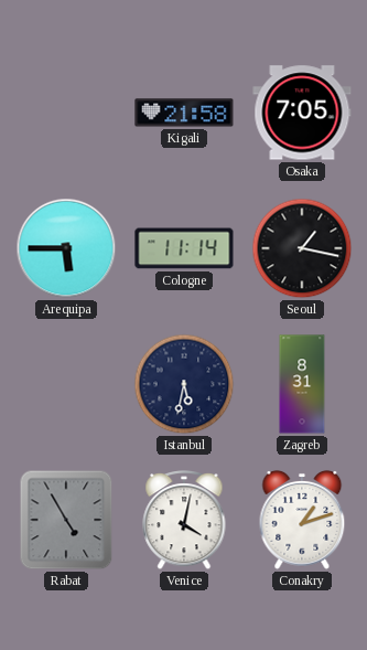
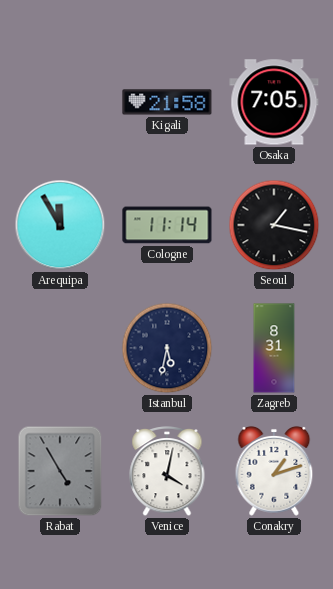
Arequipa: 5:45 -> 11:55 (60, 225)
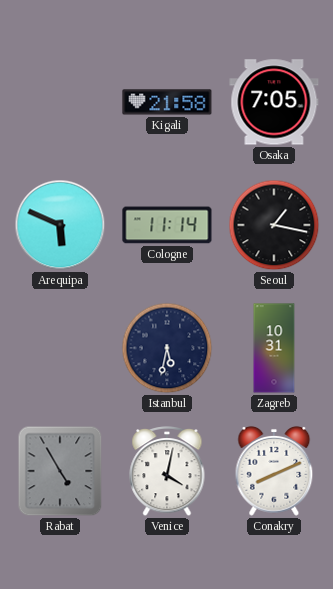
Arequipa: 11:55 -> 5:49 (60, 225)
Zagreb: 8:31 -> 10:31 (274, 348)
Conakry: 1:12 -> 8:11 (274, 471)
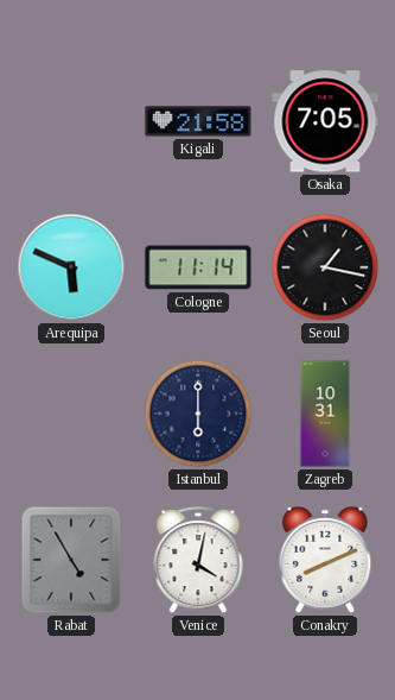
Istanbul: 5:32 -> 6:00 (198, 414)
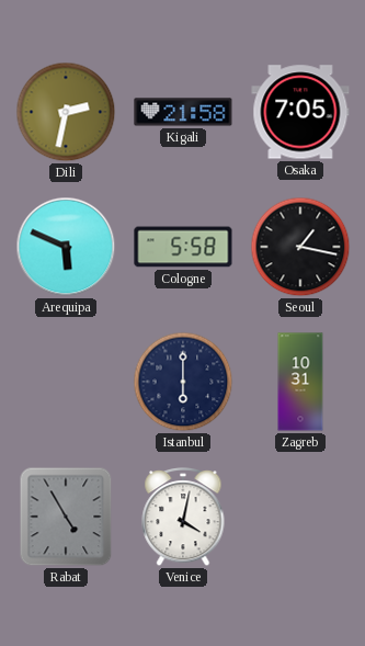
Dili: none -> 2:32 (66, 112)
Cologne: 11:14 -> 5:58 (183, 247)
Conakry: 8:11 -> none (325, 560)
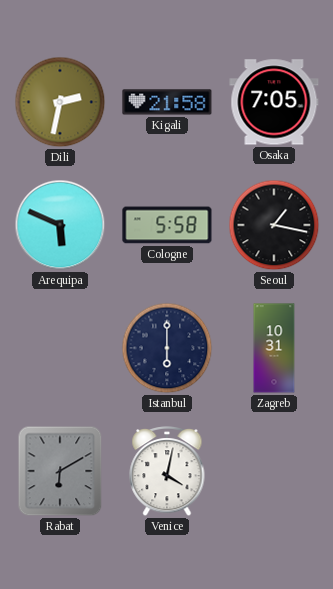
Rabat: 4:55 -> 6:10 (60, 471)
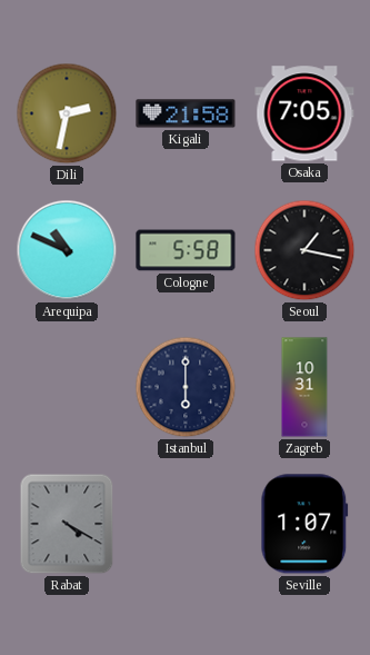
Arequipa: 5:49 -> 10:49 (67, 250)
Rabat: 6:10 -> 4:20 (67, 524)
Venice: 4:02 -> none (167, 472)
Seville: none -> 1:07 (304, 524)
